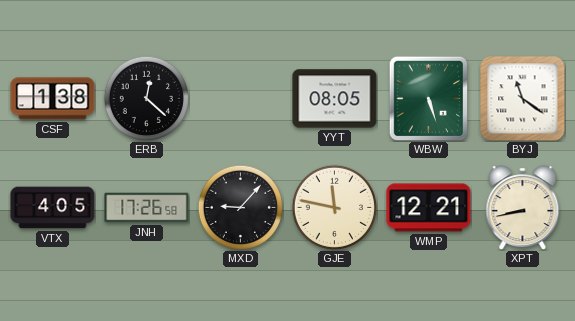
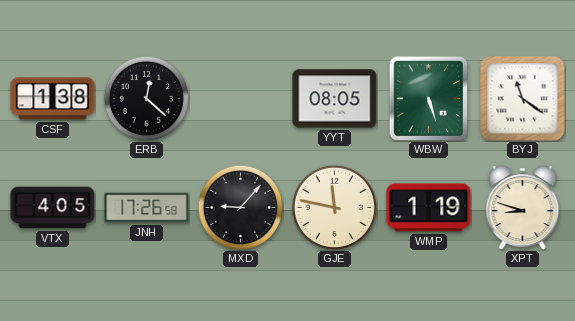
WMP: 12:21 -> 1:19 (429, 208)
XPT: 8:43 -> 8:48 (523, 208)
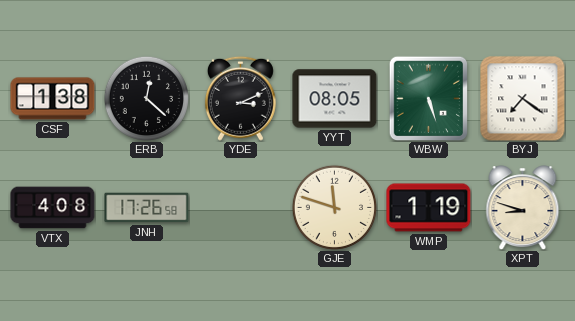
YDE: none -> 3:11 (240, 98)
BYJ: 11:21 -> 7:21 (523, 99)
VTX: 4:05 -> 4:08 (53, 208)
MXD: 9:07 -> none (240, 207)
GJE: 11:47 -> 11:48 (334, 207)
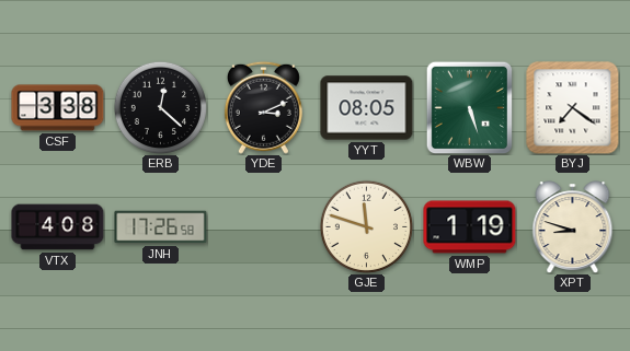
CSF: 1:38 -> 3:38 (58, 108)
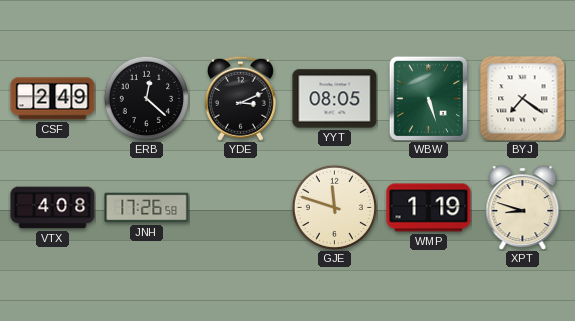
CSF: 3:38 -> 2:49 (53, 99)
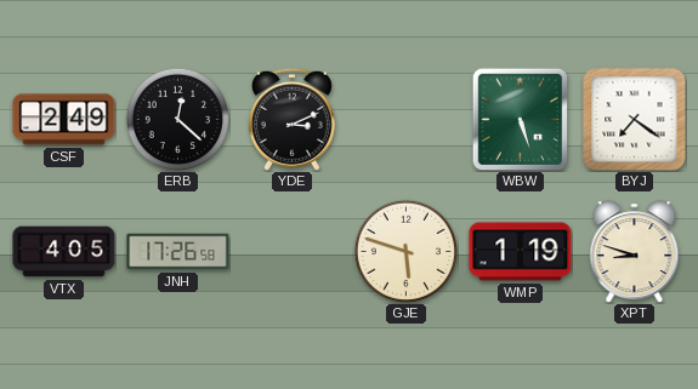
YYT: 08:05 -> none (335, 99)
VTX: 4:08 -> 4:05 (64, 252)
GJE: 11:48 -> 5:48 (405, 251)
